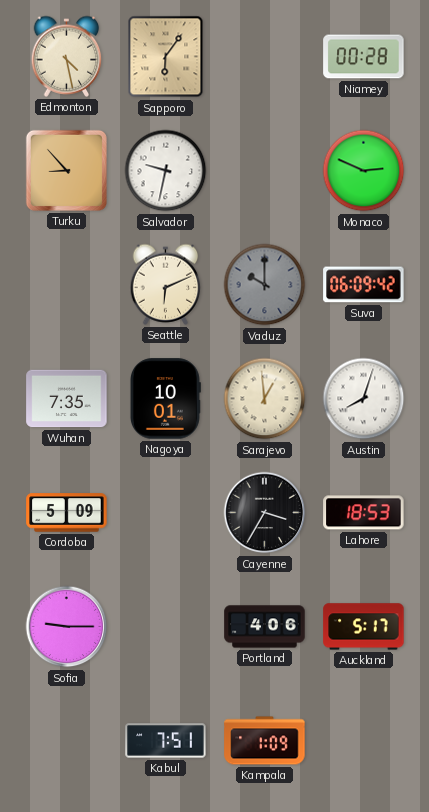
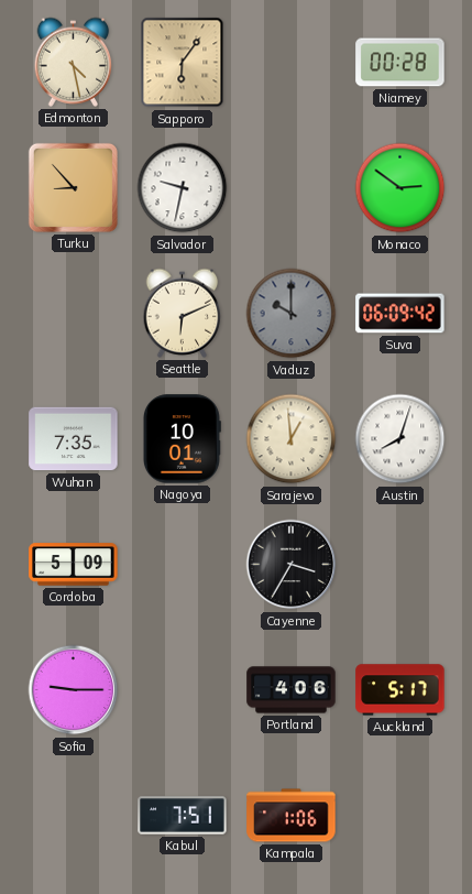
Monaco: 2:49 -> 2:51 (400, 188)
Lahore: 18:53 -> none (364, 513)
Kampala: 1:09 -> 1:06 (292, 816)
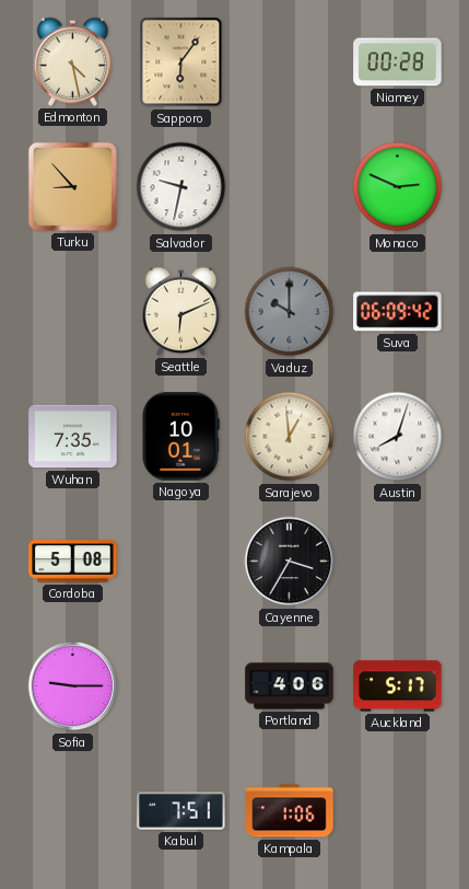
Monaco: 2:51 -> 2:49 (398, 187)
Cordoba: 5:09 -> 5:08 (73, 562)
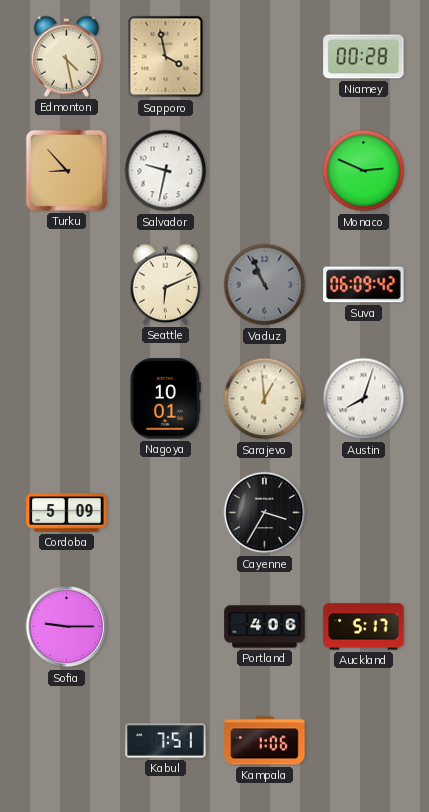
Sapporo: 6:06 -> 3:58 (166, 57)
Vaduz: 10:00 -> 10:56 (265, 285)
Wuhan: 7:35 -> none (73, 437)
Cordoba: 5:08 -> 5:09 (67, 513)
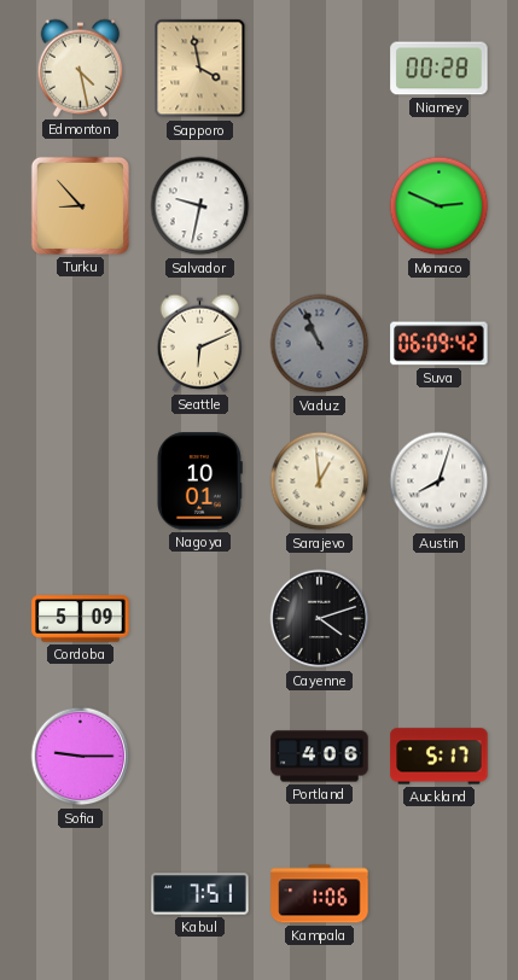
Cayenne: 3:35 -> 4:12 (320, 619)
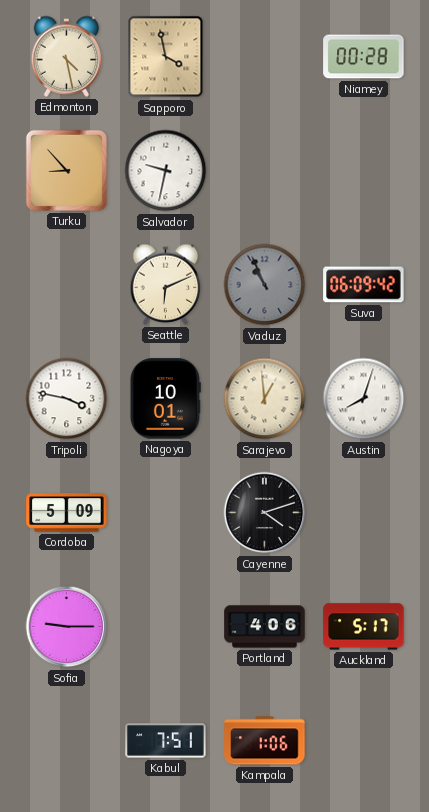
Monaco: 2:49 -> none (440, 206)
Tripoli: none -> 3:47 (67, 399)
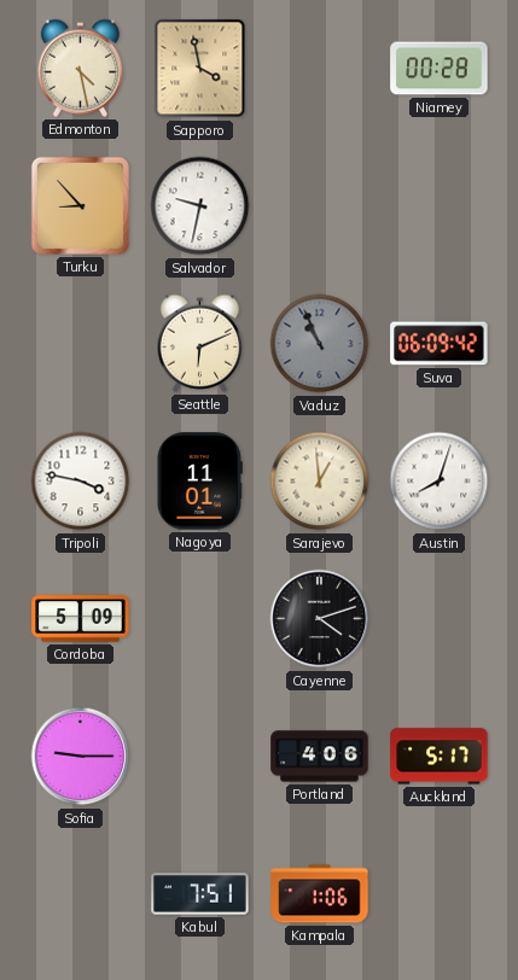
Nagoya: 10:01 -> 11:01 (199, 482)
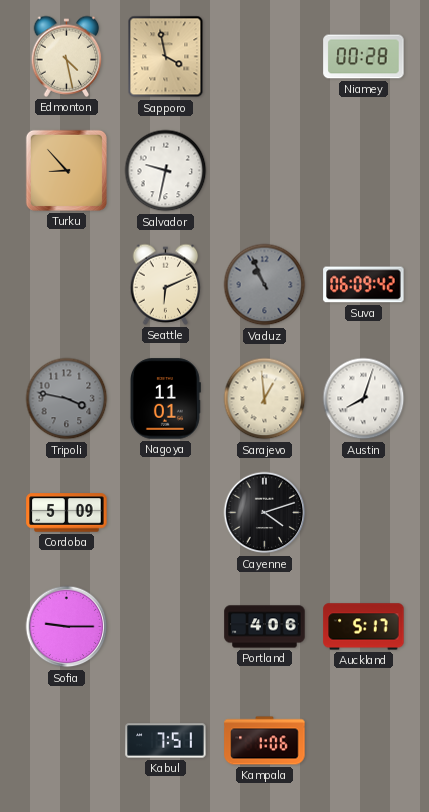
Tripoli dial: white -> grey (67, 399)
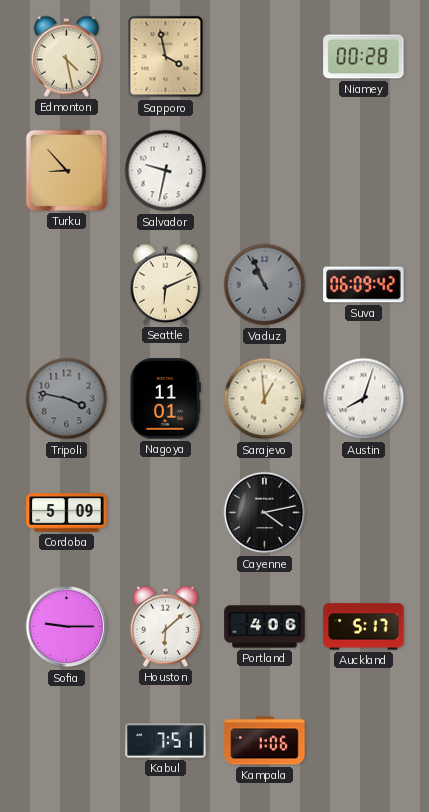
Cayenne: 4:12 -> 4:13 (265, 513)
Houston: none -> 6:08 (166, 626)
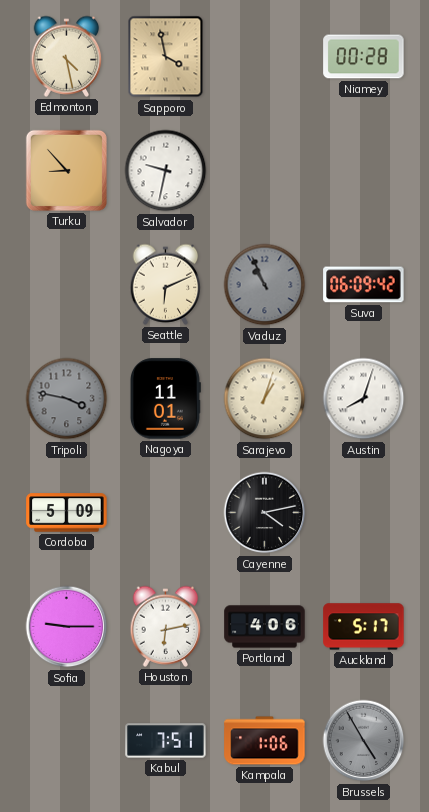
Sarajevo: 12:59 -> 1:03 (265, 399)
Houston: 6:08 -> 6:13 (166, 626)
Brussels: none -> 4:55 (364, 741)
